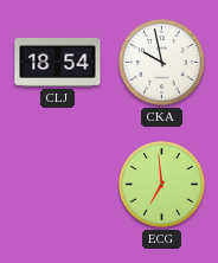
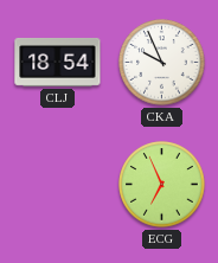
CKA: 9:58 -> 9:56 (162, 63)
ECG: 6:59 -> 6:56 (162, 185)
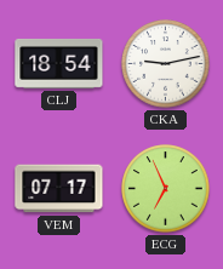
CKA: 9:56 -> 9:13 (166, 64)
VEM: none -> 07:17 (59, 189)
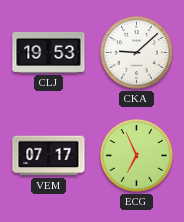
CLJ: 18:54 -> 19:53 (49, 52)
CKA: 9:13 -> 9:08 (137, 53)
